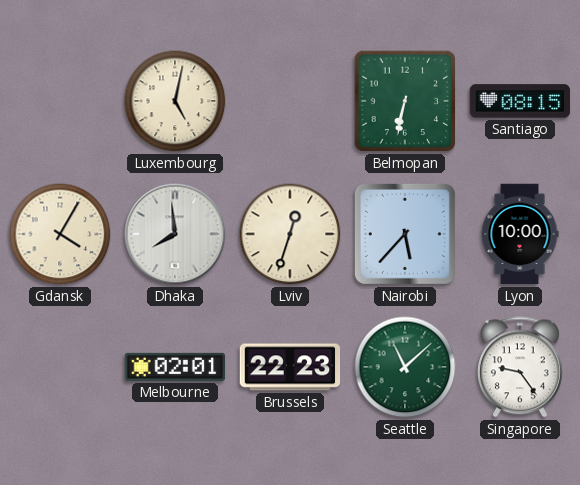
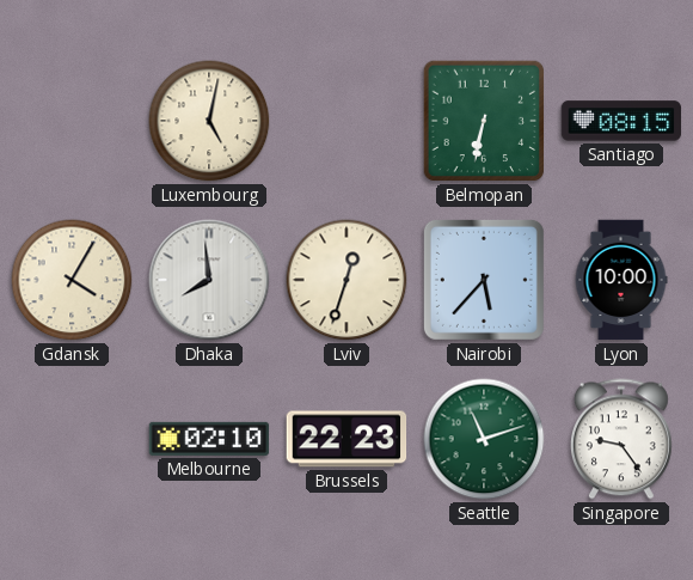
Melbourne: 02:01 -> 02:10 (209, 439)
Seattle: 11:08 -> 11:12 (484, 439)
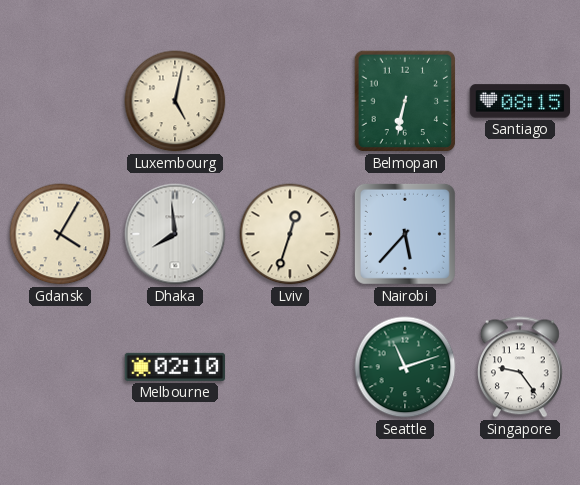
Lyon: 10:00 -> none (621, 280)
Brussels: 22:23 -> none (346, 439)
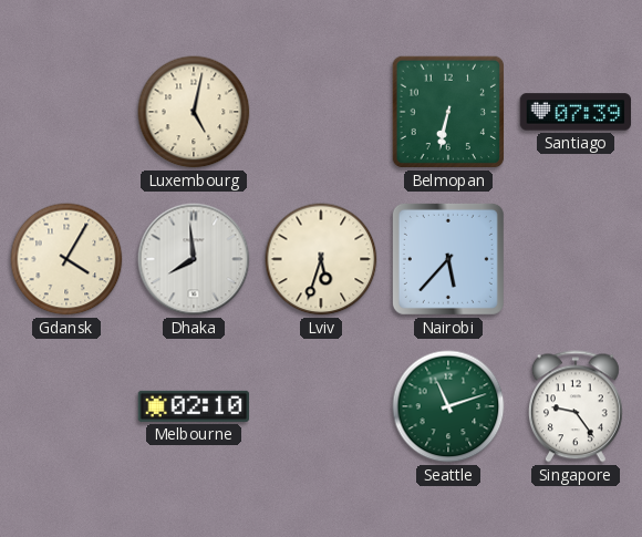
Santiago: 08:15 -> 07:39 (576, 112)
Lviv: 12:33 -> 5:33 (321, 259)
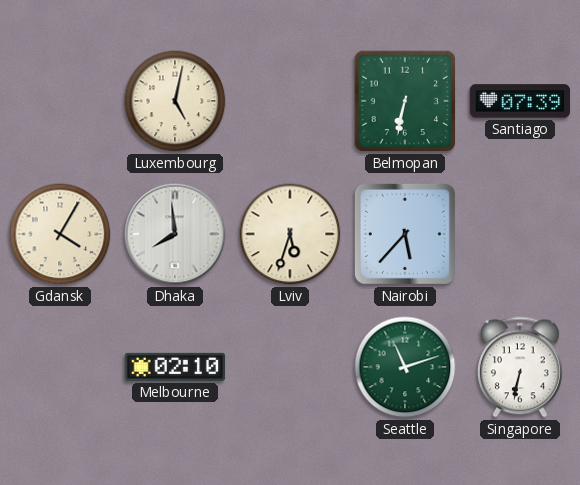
Singapore: 9:24 -> 6:32 (520, 367)
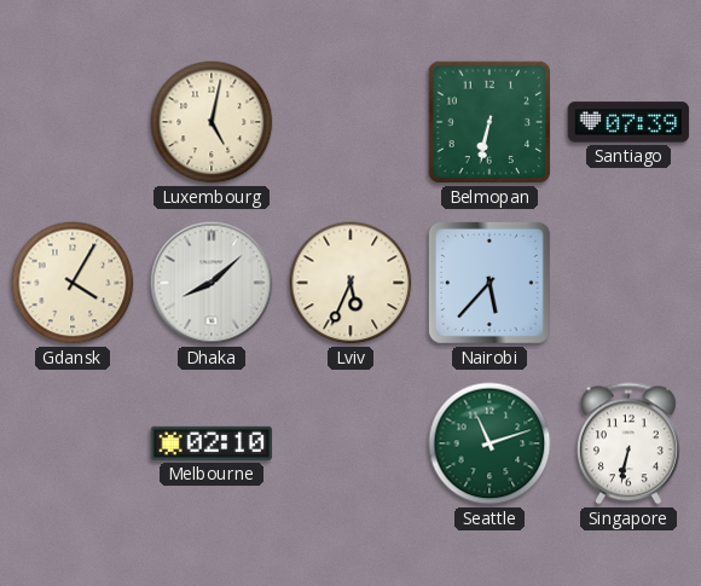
Dhaka: 7:59 -> 8:08 (212, 283)
Lviv: 5:33 -> 5:34 (350, 283)
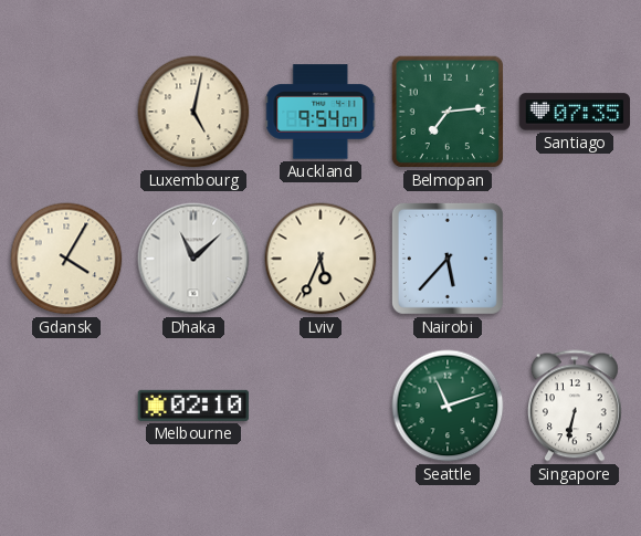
Auckland: none -> 9:54 (320, 112)
Belmopan: 6:32 -> 7:14 (448, 112)
Santiago: 07:39 -> 07:35 (575, 112)
Dhaka: 8:08 -> 11:08 (193, 259)
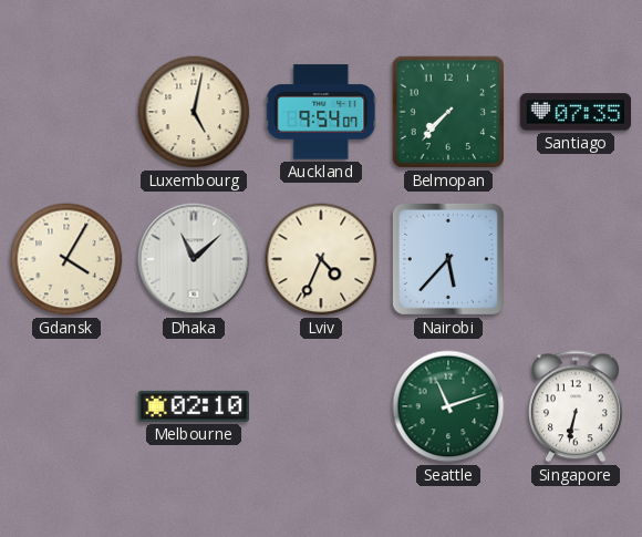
Belmopan: 7:14 -> 7:37 (448, 112)
Lviv: 5:34 -> 4:34 (321, 259)
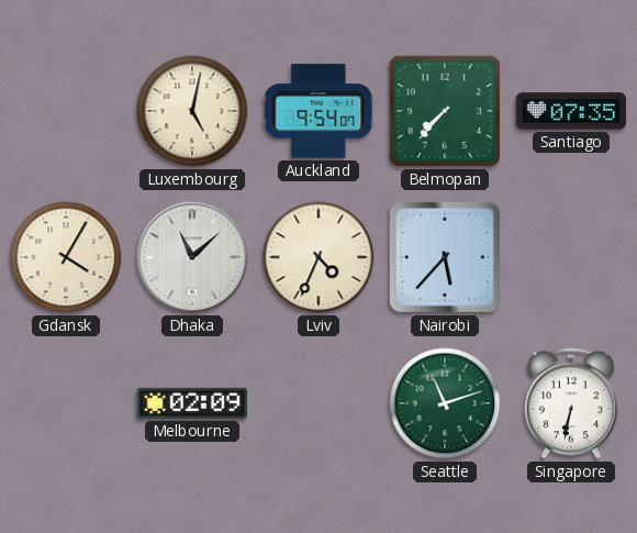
Melbourne: 02:10 -> 02:09 (192, 403)
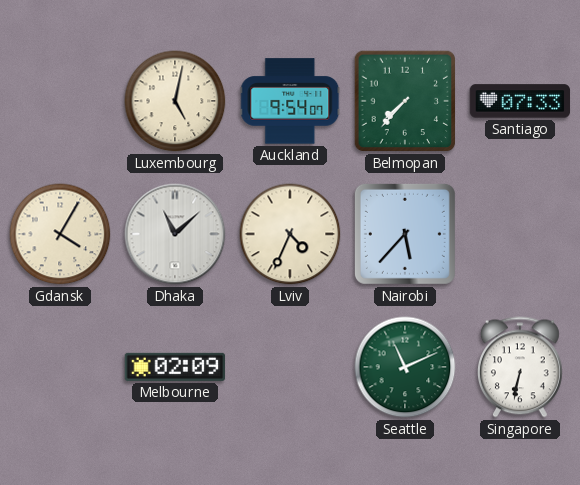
Santiago: 07:35 -> 07:33 (520, 101)
Seattle: 11:12 -> 11:11 (405, 367)
